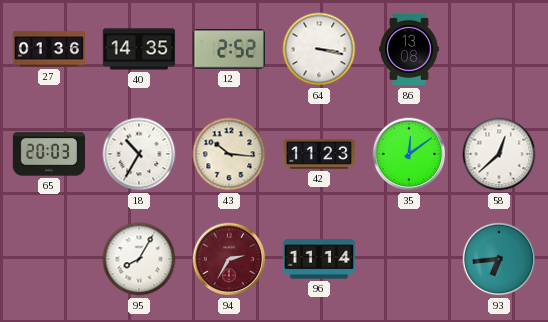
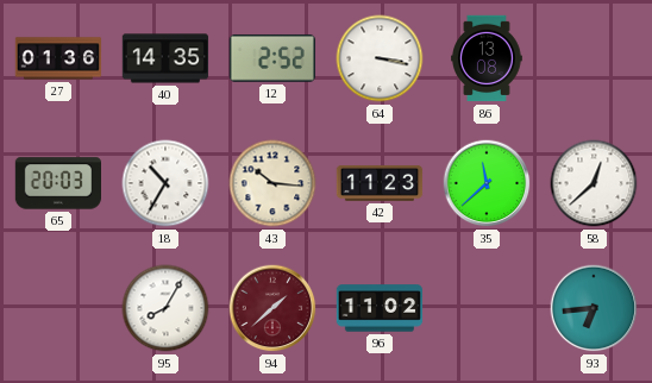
35: 12:09 -> 11:38 (487, 183)
94: 2:35 -> 1:38 (272, 308)
96: 11:14 -> 11:02 (380, 308)
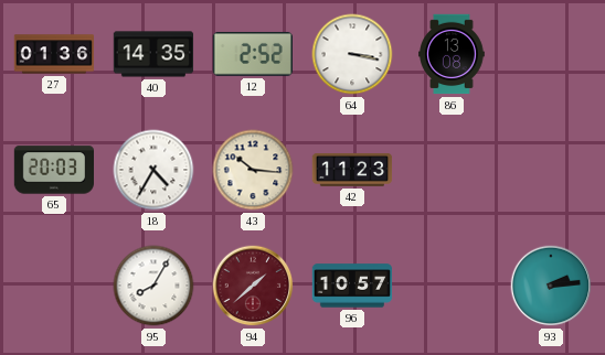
18: 10:35 -> 4:35 (153, 170)
35: 11:38 -> none (487, 183)
58: 12:38 -> none (594, 183)
96: 11:02 -> 10:57 (352, 286)
93: 6:44 -> 2:14 (551, 286)
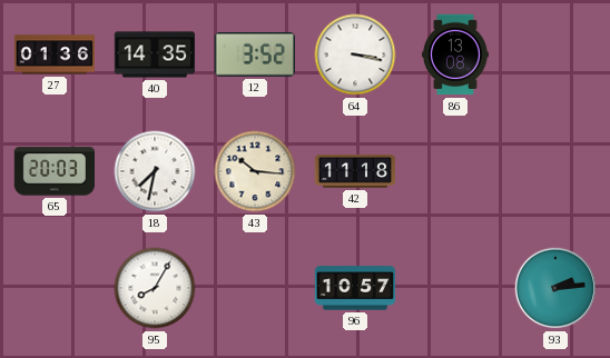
12: 2:52 -> 3:52 (255, 54)
18: 4:35 -> 7:32 (155, 171)
42: 11:23 -> 11:18 (355, 171)
94: 1:38 -> none (253, 286)
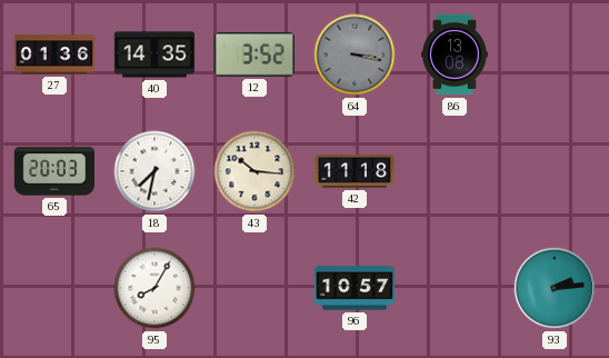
64 dial: white -> grey (355, 54)
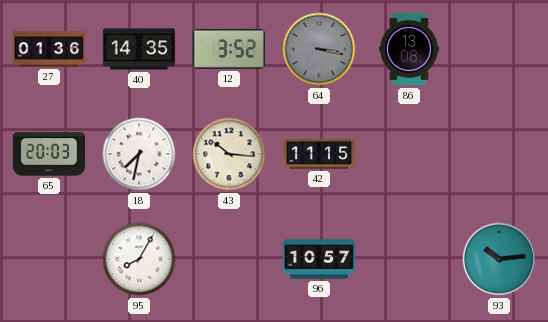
42: 11:18 -> 11:15 (319, 154)
93: 2:14 -> 10:14 (499, 259)
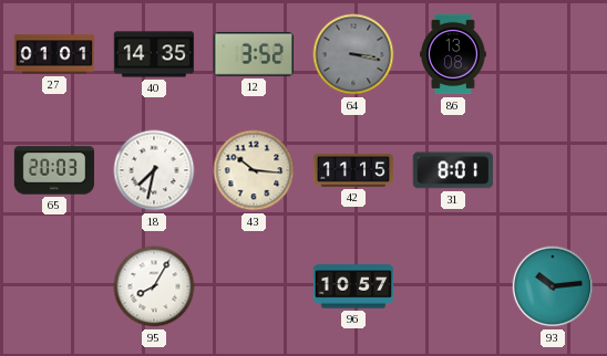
27: 01:36 -> 01:01 (54, 54)
31: none -> 8:01 (453, 170)
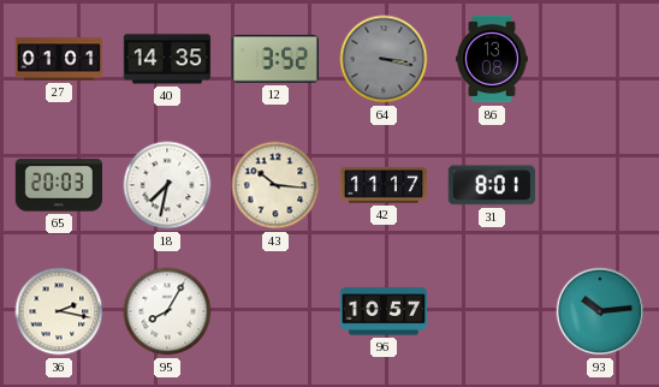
42: 11:15 -> 11:17 (384, 185)
36: none -> 2:17 (59, 311)
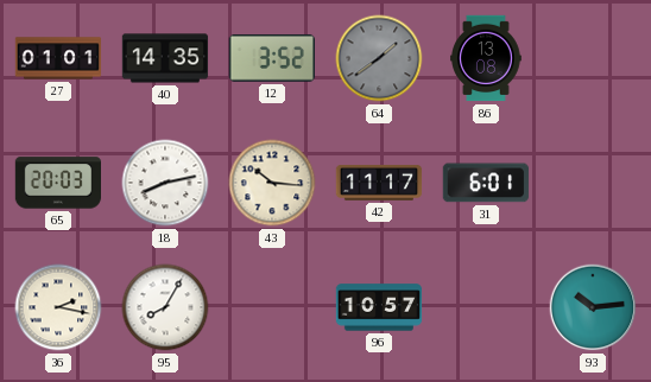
64: 3:17 -> 1:39 (379, 58)
18: 7:32 -> 8:13 (165, 183)
31: 8:01 -> 6:01 (486, 183)
